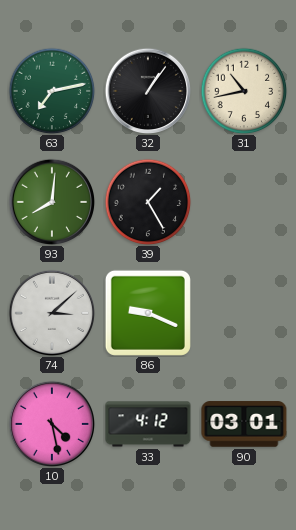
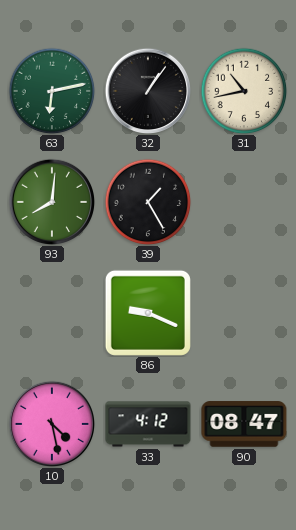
63: 7:13 -> 6:13 (52, 91)
74: 3:08 -> none (51, 312)
90: 03:01 -> 08:47 (244, 424)
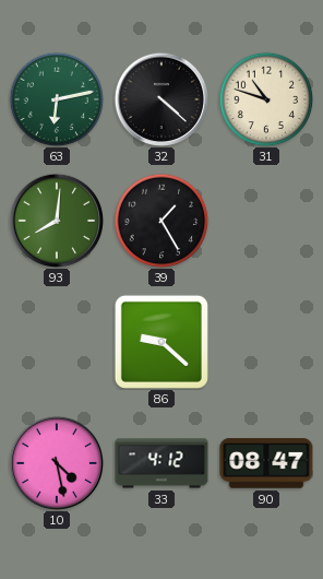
32: 1:06 -> 4:22 (160, 98)
31: 10:43 -> 10:48 (266, 99)
86: 9:19 -> 9:22 (161, 342)
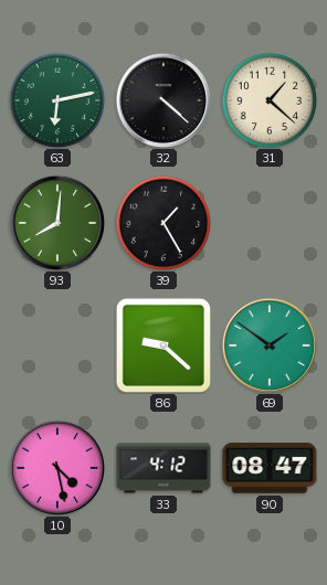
31: 10:48 -> 1:22 (270, 100)
69: none -> 1:51 (268, 344)
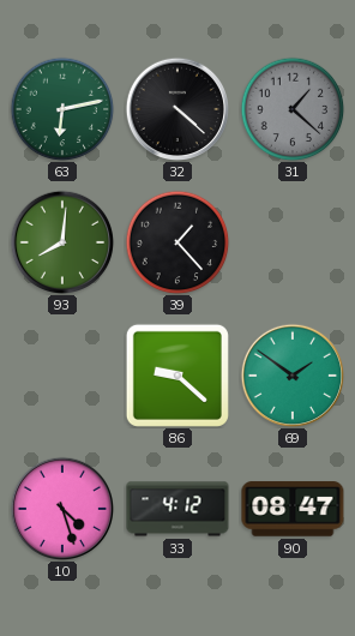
31 dial: cream -> grey (293, 109)
39: 1:25 -> 1:23 (177, 242)
10: 4:28 -> 4:27 (61, 508)
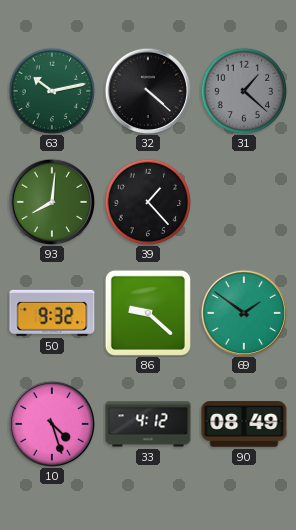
63: 6:13 -> 10:13 (52, 91)
50: none -> 9:32 (52, 313)
90: 08:47 -> 08:49 (244, 424)
